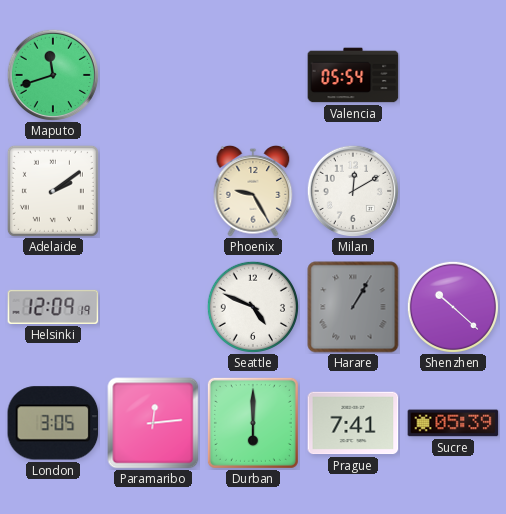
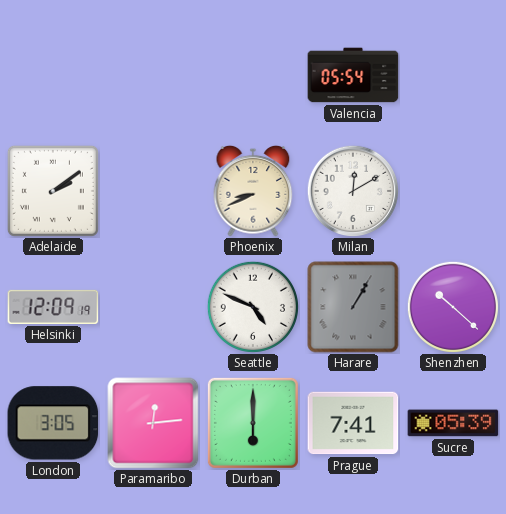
Maputo: 11:42 -> none (52, 74)
Phoenix: 9:25 -> 8:41 (253, 191)
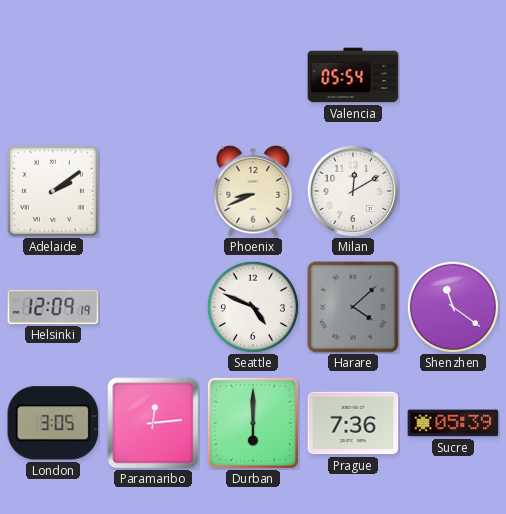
Harare: 1:05 -> 4:08 (353, 307)
Shenzhen: 10:22 -> 11:21 (453, 307)
Prague: 7:41 -> 7:36 (353, 423)
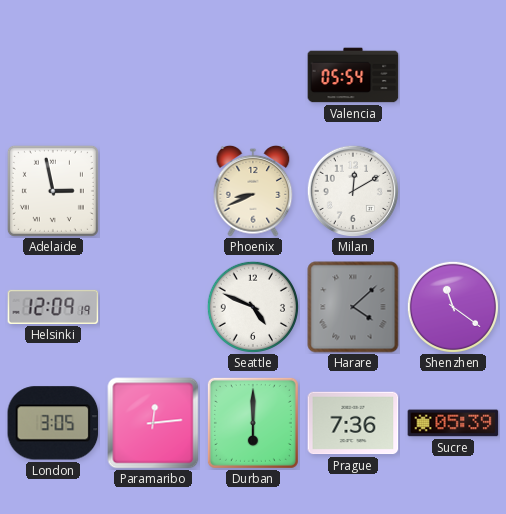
Adelaide: 2:09 -> 2:58 (53, 191)
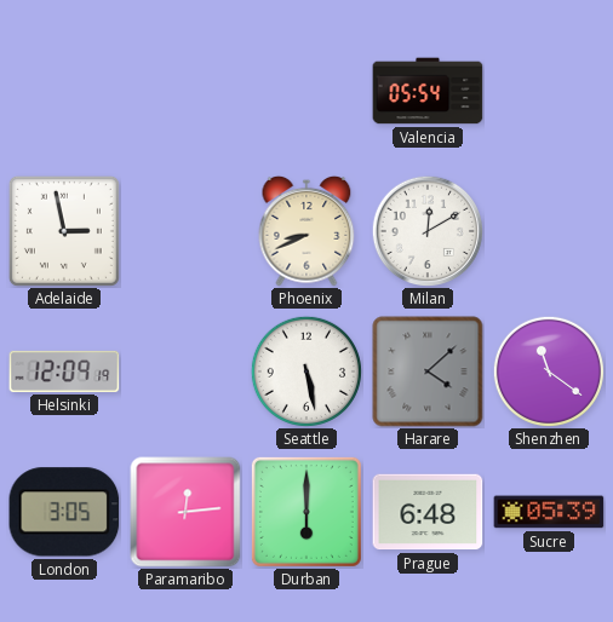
Seattle: 4:49 -> 5:28 (306, 372)
Prague: 7:36 -> 6:48 (428, 512)
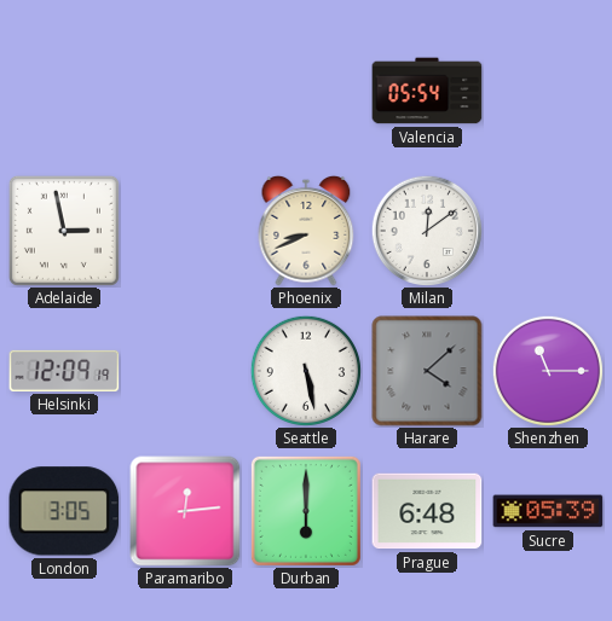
Milan: 12:10 -> 12:09 (426, 230)
Shenzhen: 11:21 -> 11:15 (548, 371)
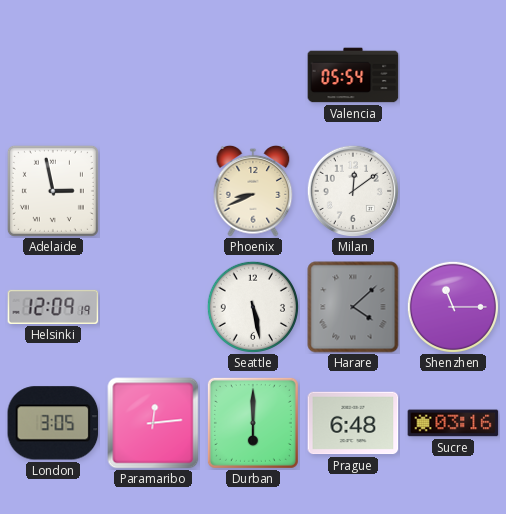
Sucre: 05:39 -> 03:16 (453, 423)
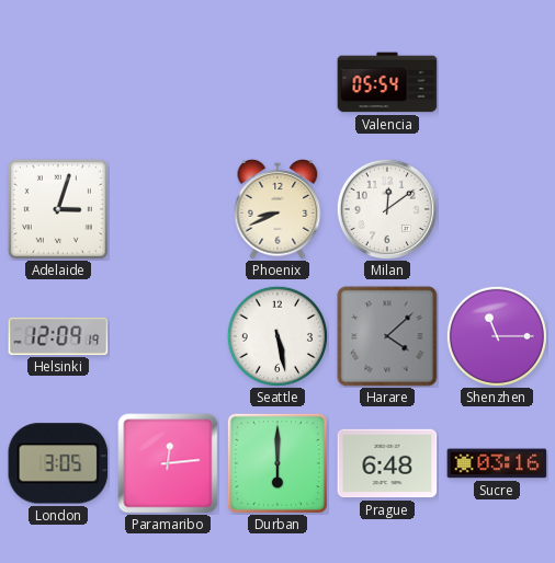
Adelaide: 2:58 -> 3:03 (58, 209)
